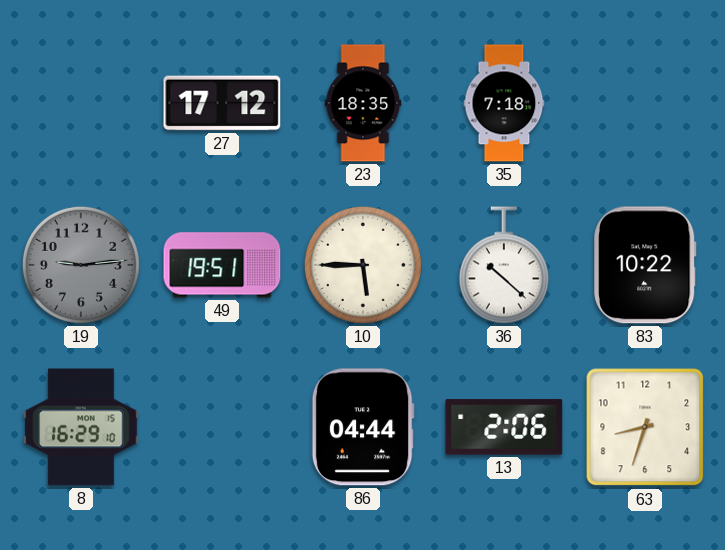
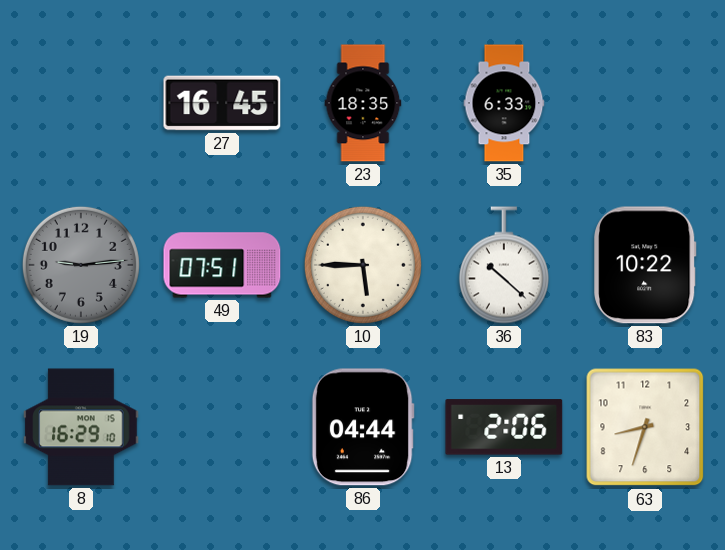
27: 17:12 -> 16:45 (222, 103)
35: 7:18 -> 6:33 (504, 103)
49: 19:51 -> 07:51 (222, 265)
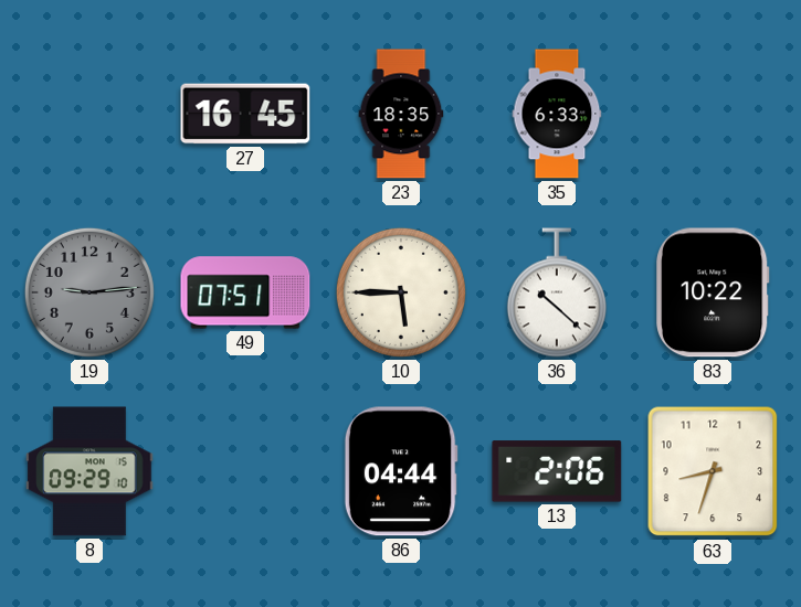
8: 16:29 -> 09:29 (89, 471)
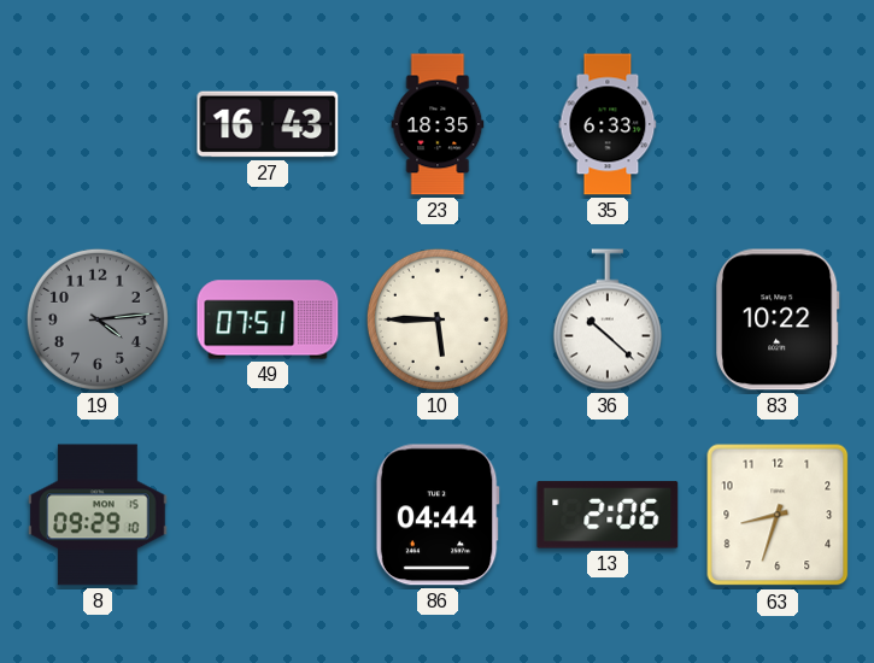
27: 16:45 -> 16:43 (268, 124)
19: 9:14 -> 4:14 (98, 319)
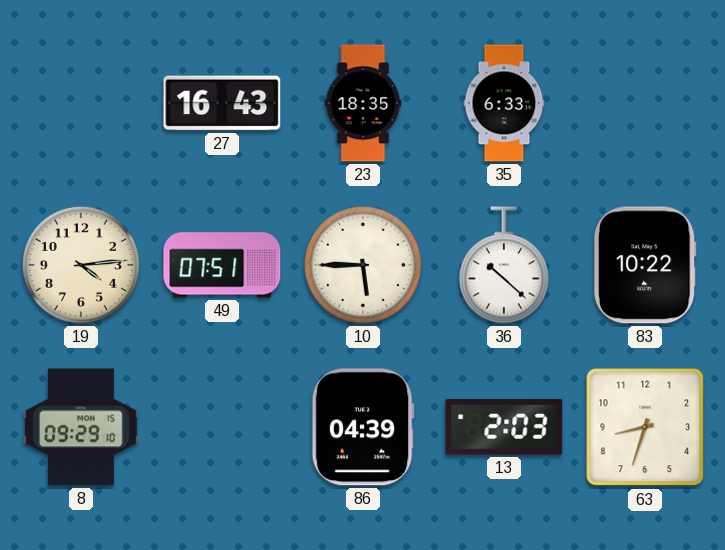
19 dial: grey -> cream (81, 265)
86: 04:44 -> 04:39 (363, 427)
13: 2:06 -> 2:03 (504, 427)
